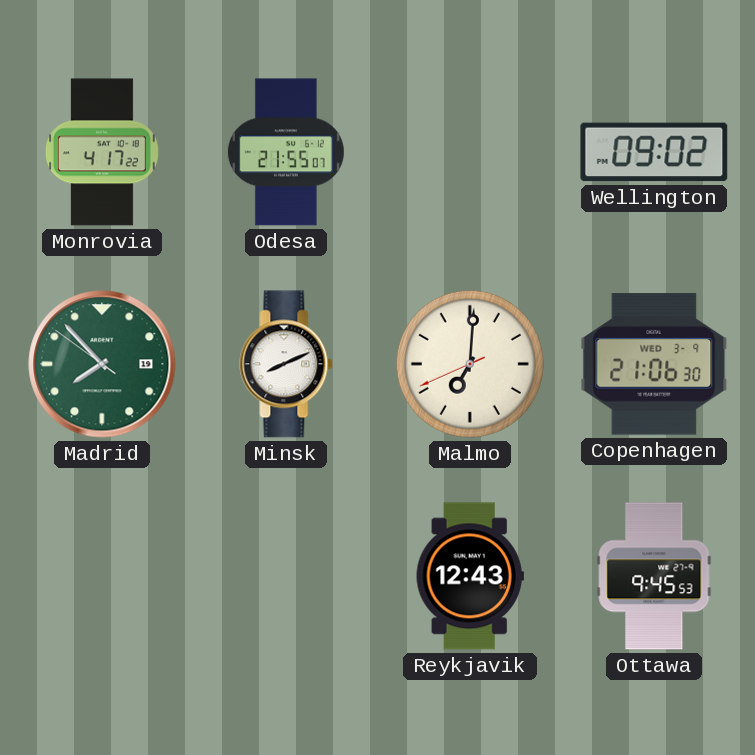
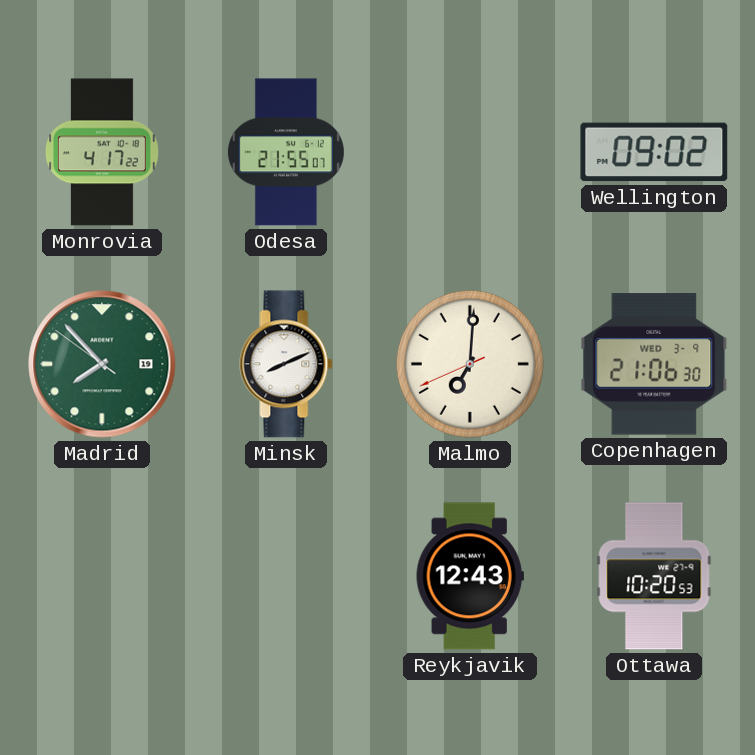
Ottawa: 9:45 -> 10:20 (654, 576)
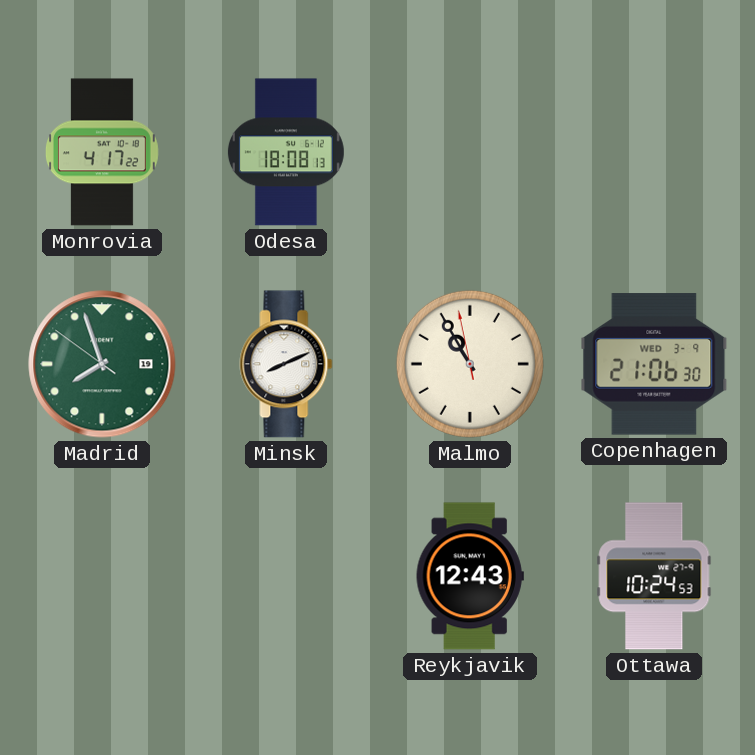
Odesa: 21:55 -> 18:08 (286, 152)
Wellington: 09:02 -> none (654, 152)
Madrid: 7:52 -> 7:56 (102, 364)
Malmo: 7:00 -> 10:54 (470, 364)
Ottawa: 10:20 -> 10:24 (654, 576)
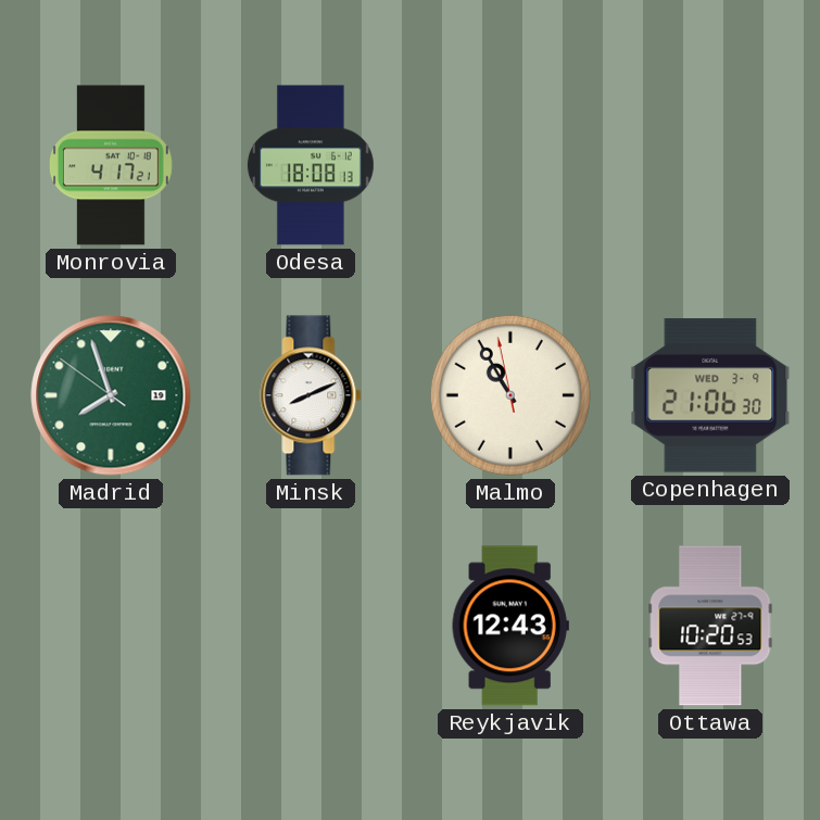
Monrovia: 4:17:22 -> 4:17:21 (111, 165)
Ottawa: 10:24 -> 10:20 (710, 626)
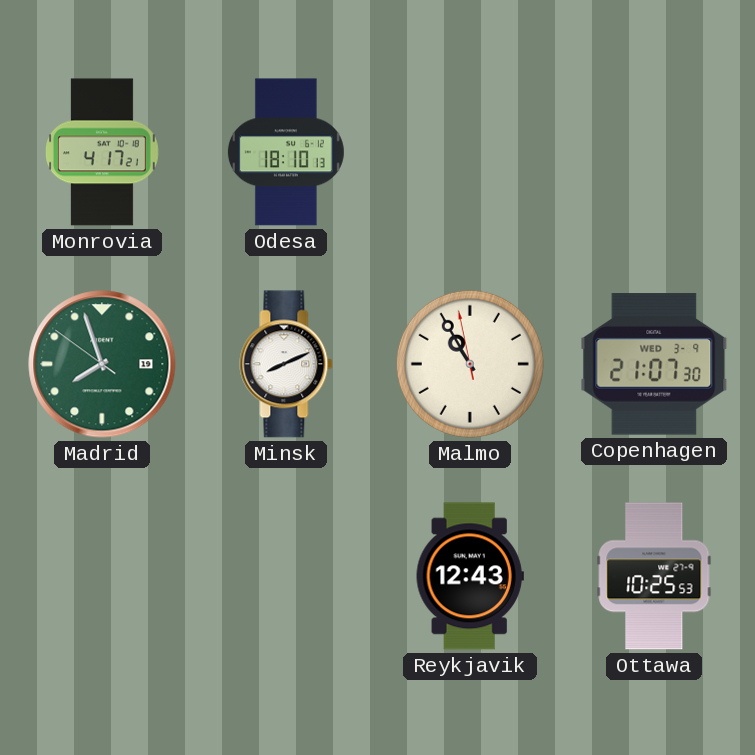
Odesa: 18:08 -> 18:10 (286, 152)
Copenhagen: 21:06 -> 21:07 (654, 364)
Ottawa: 10:20 -> 10:25 (654, 576)
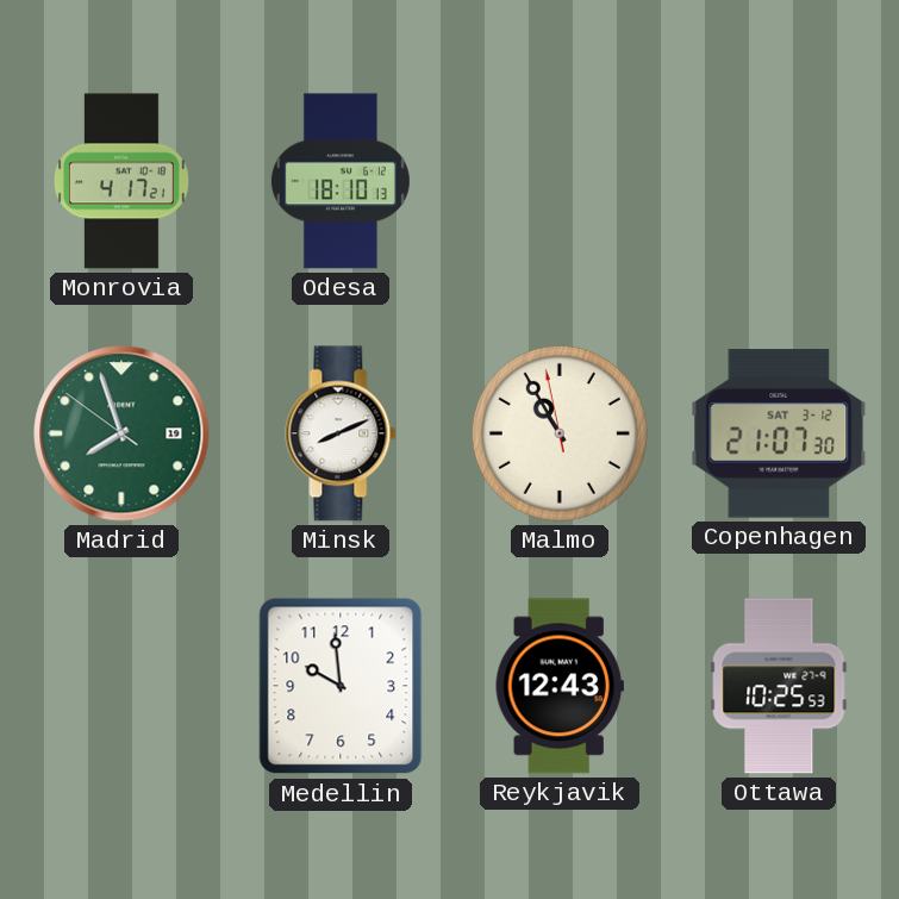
Copenhagen date: WED 3-9 -> SAT 3-12 (779, 433)
Medellin: none -> 9:59 (341, 686)
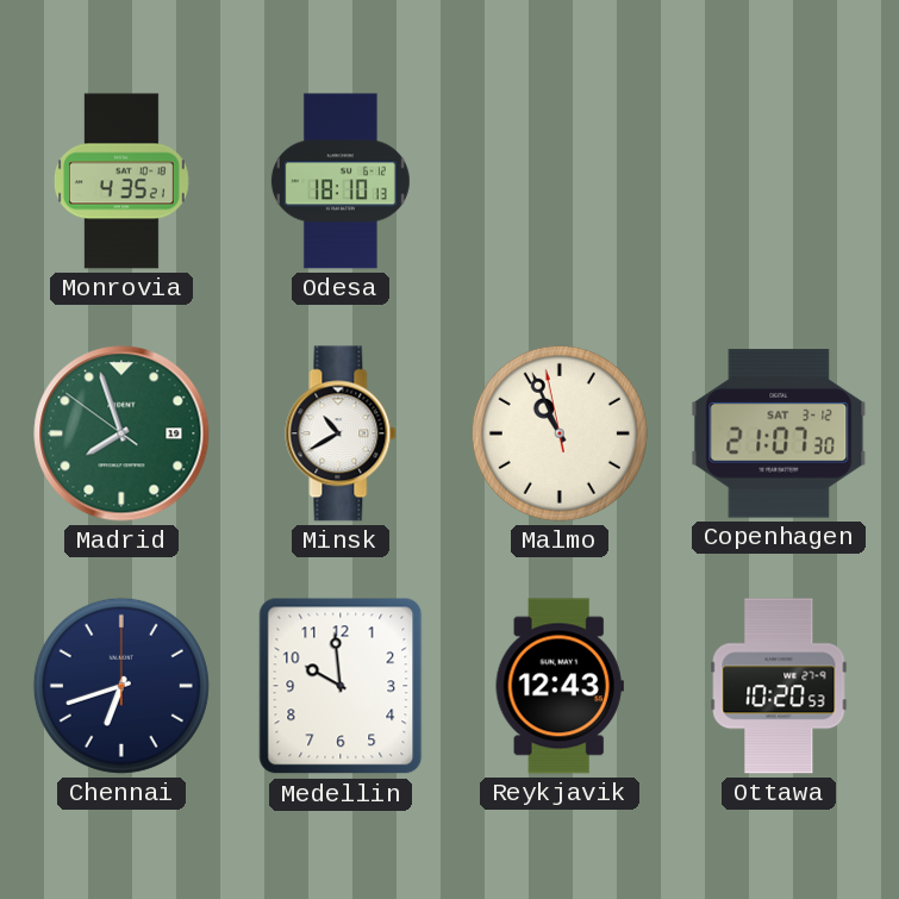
Monrovia: 4:17 -> 4:35 (121, 181)
Minsk: 8:11 -> 10:40 (341, 433)
Malmo: 10:54 -> 10:55 (560, 433)
Chennai: none -> 6:42 (121, 686)
Ottawa: 10:25 -> 10:20 (779, 686)
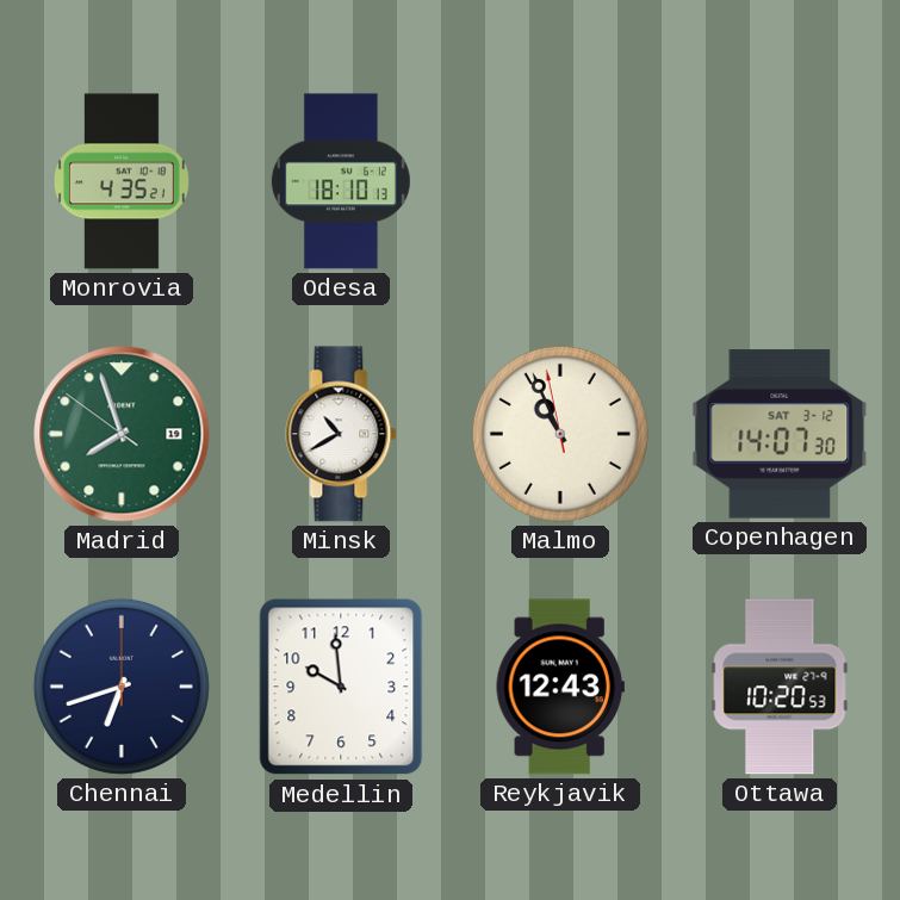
Copenhagen: 21:07 -> 14:07 (780, 434)
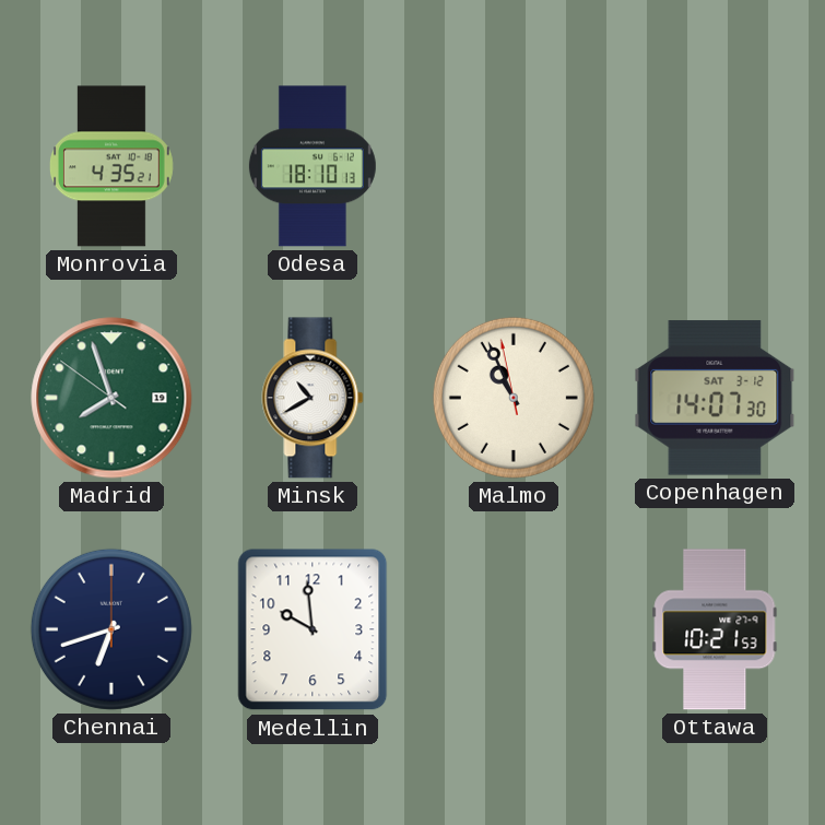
Reykjavik: 12:43 -> none (560, 687)
Ottawa: 10:20 -> 10:21 (715, 629)
